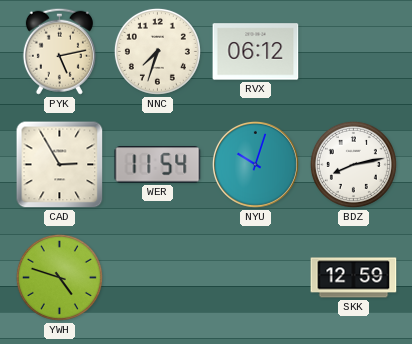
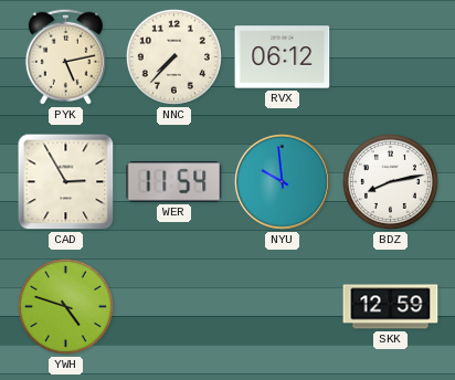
NNC: 7:33 -> 7:37 (173, 56)
NYU: 10:03 -> 9:59 (282, 181)
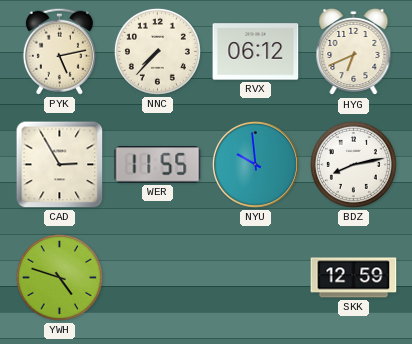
HYG: none -> 6:41 (354, 52)
WER: 11:54 -> 11:55 (158, 165)
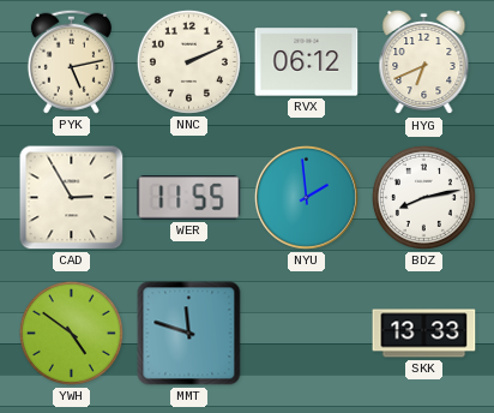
NNC: 7:37 -> 2:11 (188, 61)
NYU: 9:59 -> 1:59 (306, 197)
YWH: 4:48 -> 4:51 (71, 333)
MMT: none -> 11:48 (189, 334)
SKK: 12:59 -> 13:33 (424, 334)
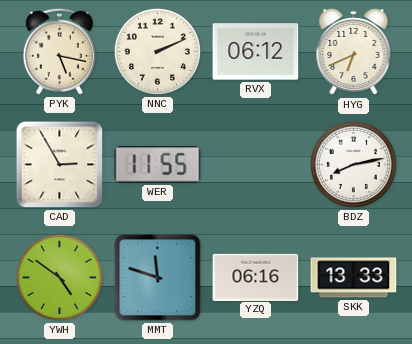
PYK: 5:13 -> 5:17 (59, 51)
NYU: 1:59 -> none (306, 197)
YZQ: none -> 06:16 (256, 277)
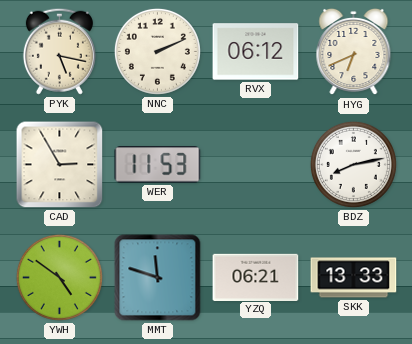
WER: 11:55 -> 11:53 (158, 165)
YZQ: 06:16 -> 06:21 (256, 277)
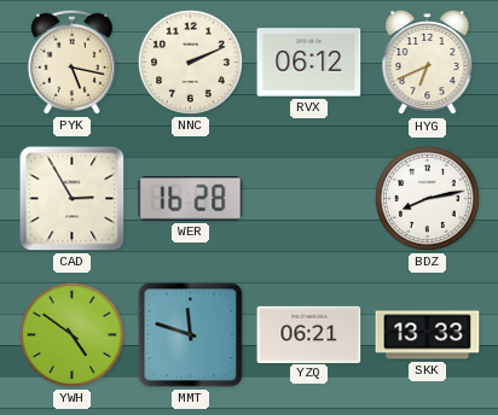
WER: 11:53 -> 16:28 (191, 199)
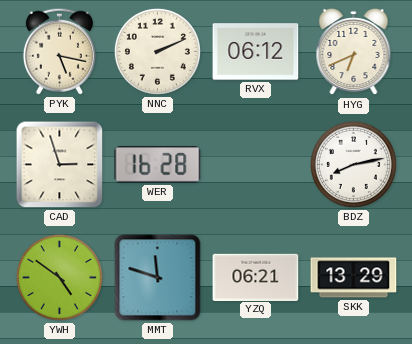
CAD: 2:55 -> 2:57 (60, 165)
SKK: 13:33 -> 13:29 (354, 278)
